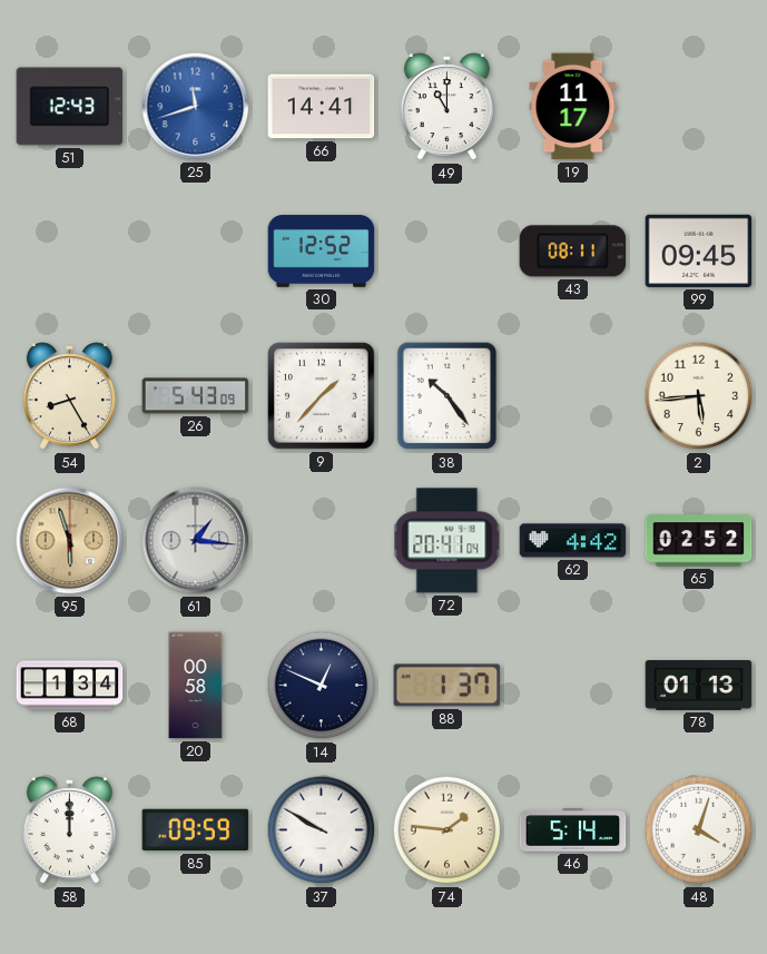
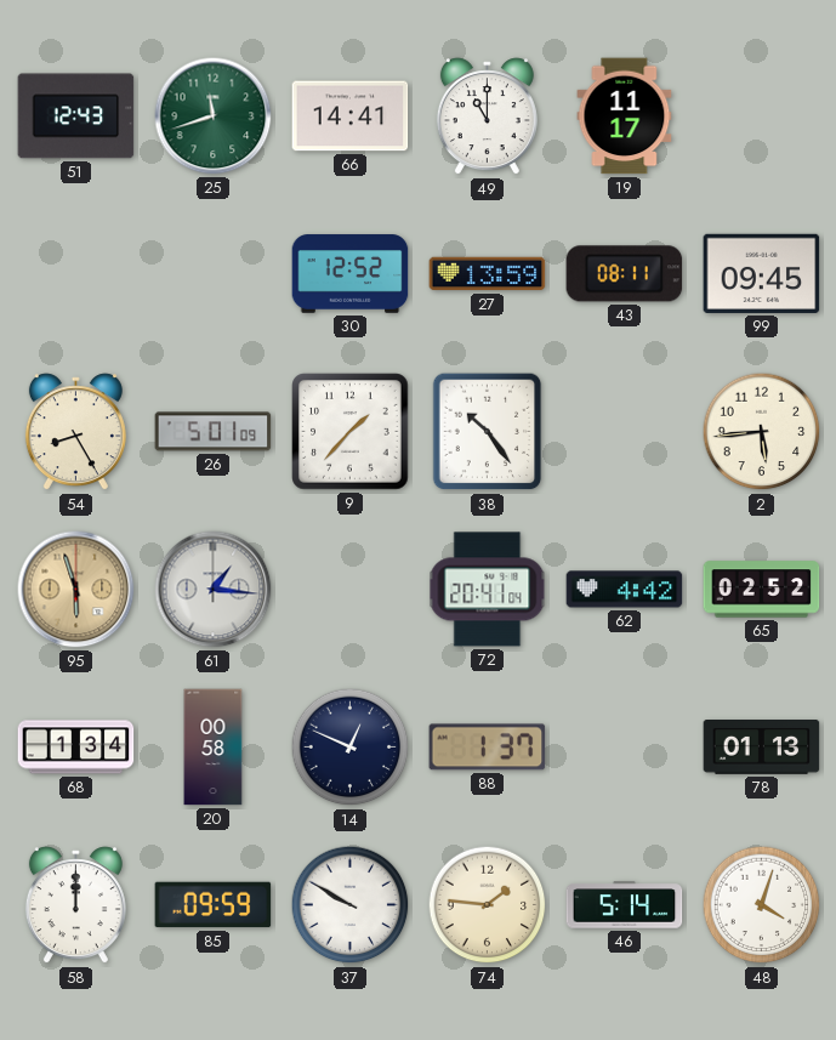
25 dial: blue -> green (214, 116)
27: none -> 13:59 (488, 274)
26: 5:43 -> 5:01 (214, 432)
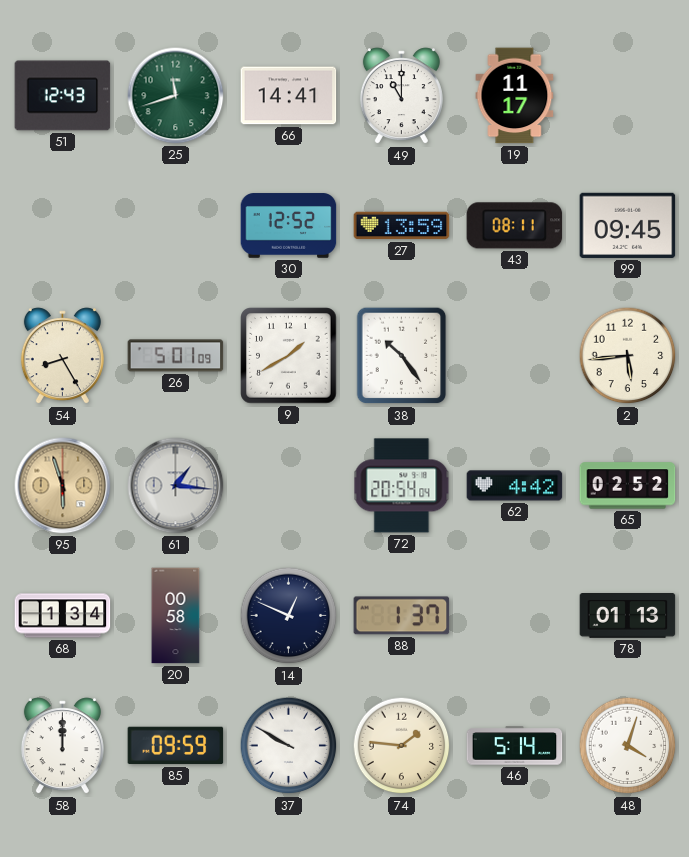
9: 1:37 -> 1:40 (289, 356)
72: 20:41 -> 20:54 (402, 486)
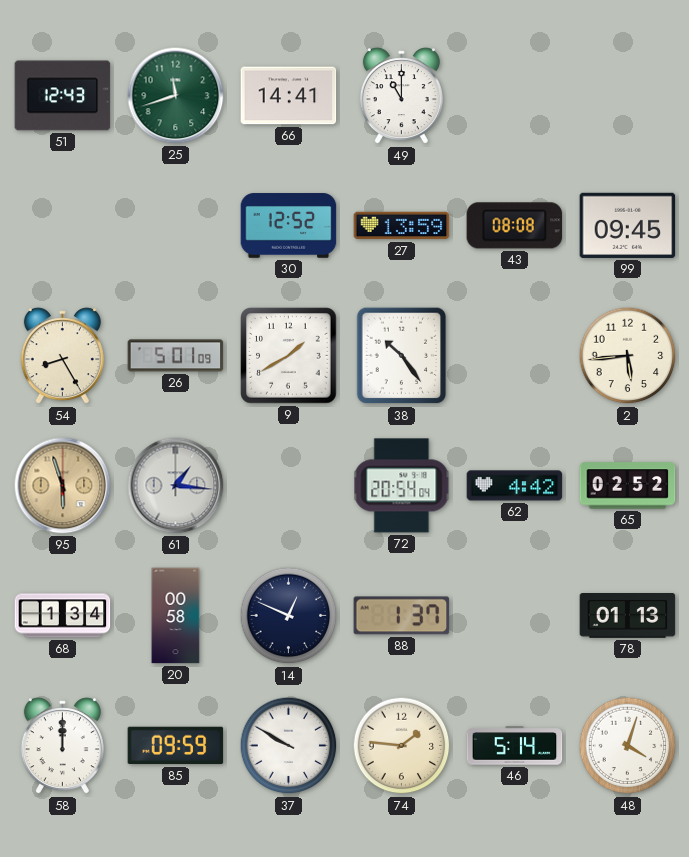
19: 11:17 -> none (515, 96)
43: 08:11 -> 08:08 (515, 226)
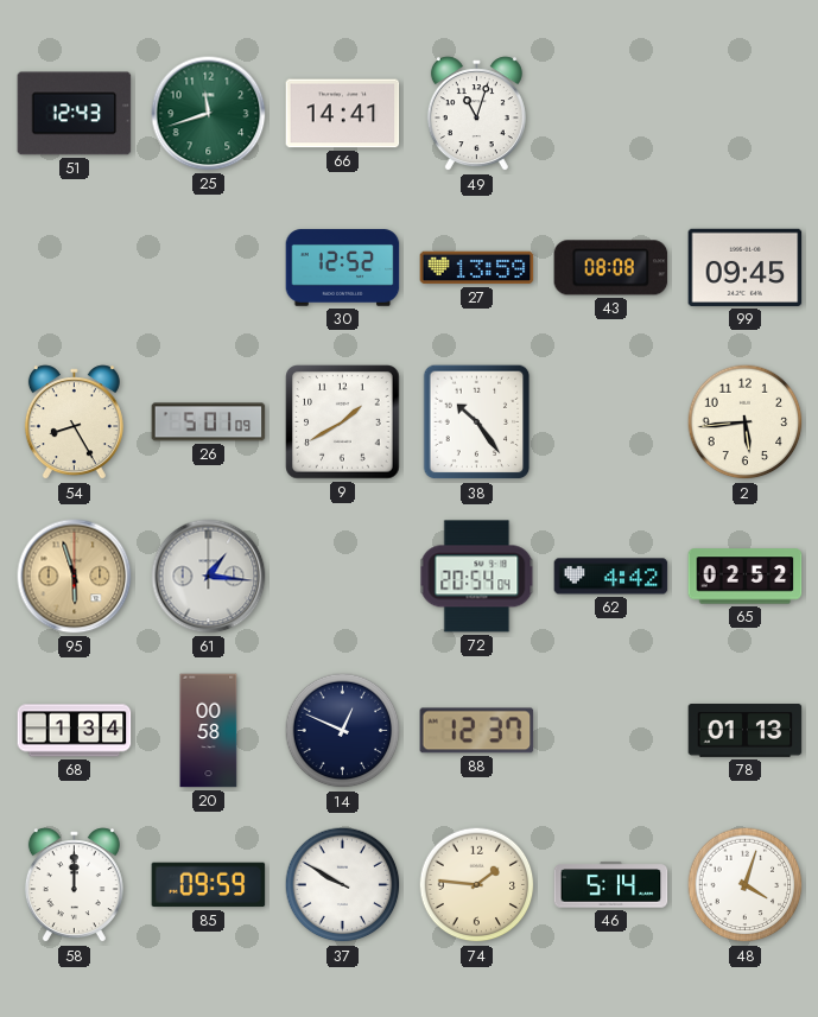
49: 11:00 -> 11:03 (476, 114)
88: 1:37 -> 12:37 (477, 731)
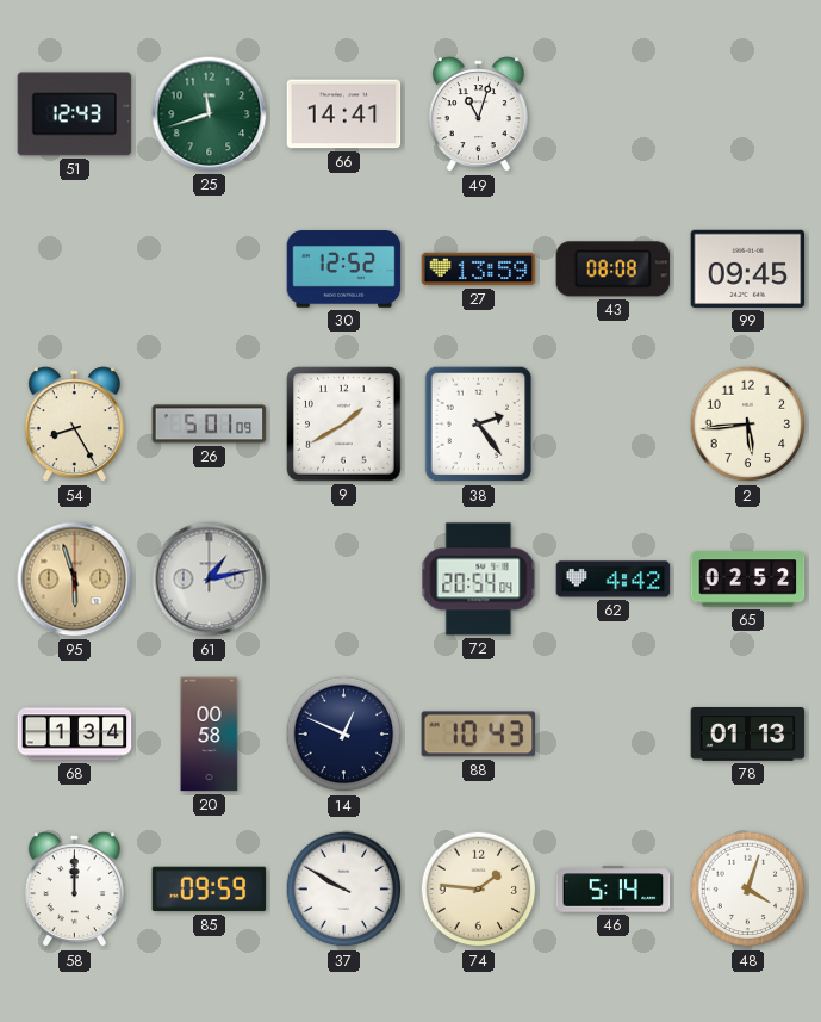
38: 10:24 -> 2:24 (479, 425)
61: 1:16 -> 1:13 (210, 580)
88: 12:37 -> 10:43 (479, 735)
